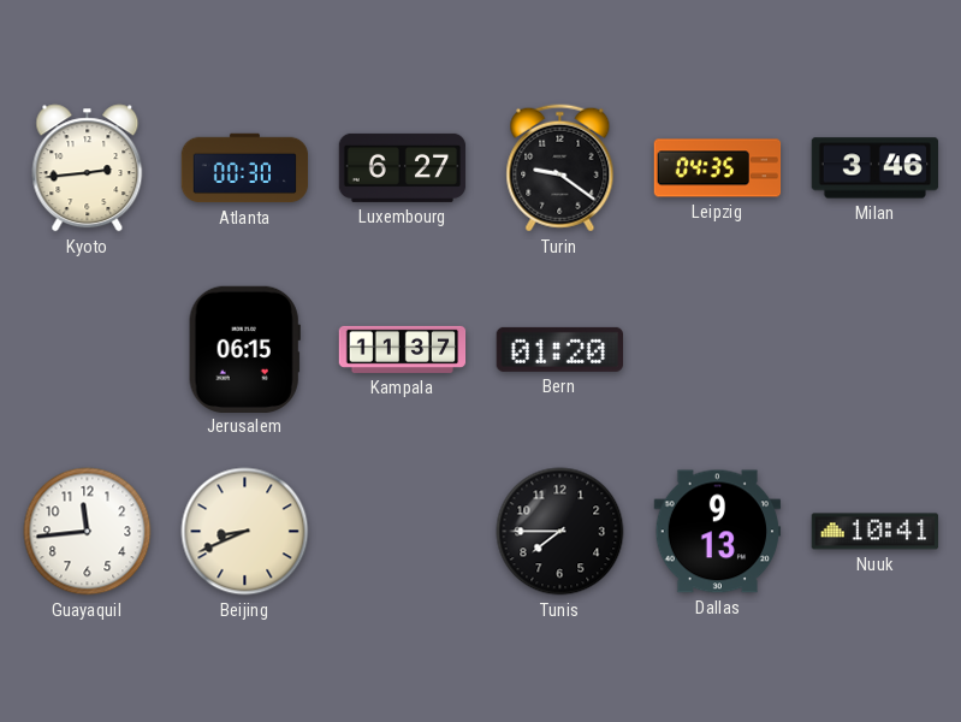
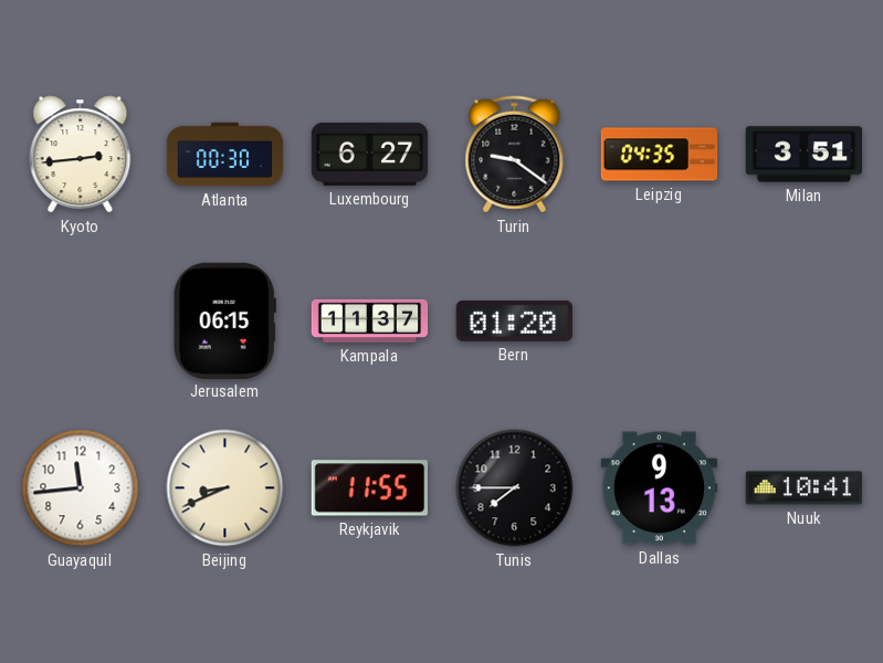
Milan: 3:46 -> 3:51 (805, 155)
Reykjavik: none -> 11:55 (369, 488)
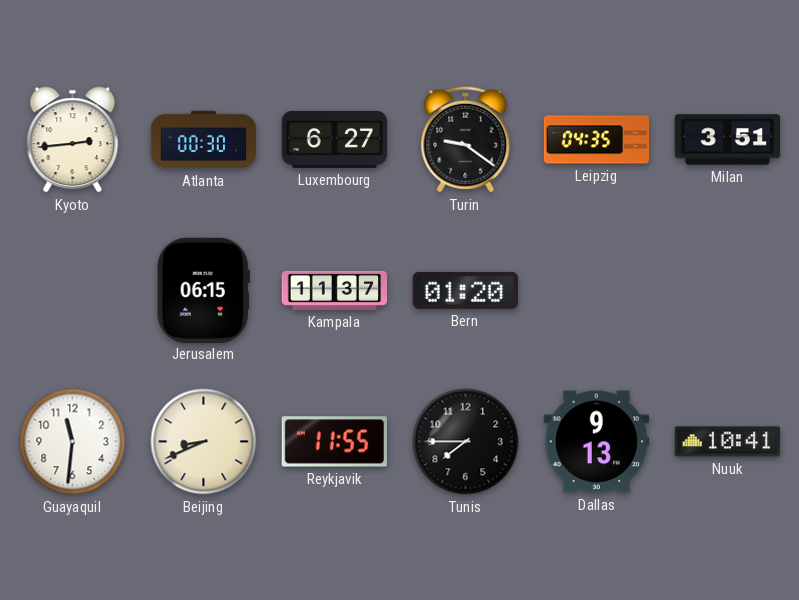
Guayaquil: 11:44 -> 11:31 (73, 442)
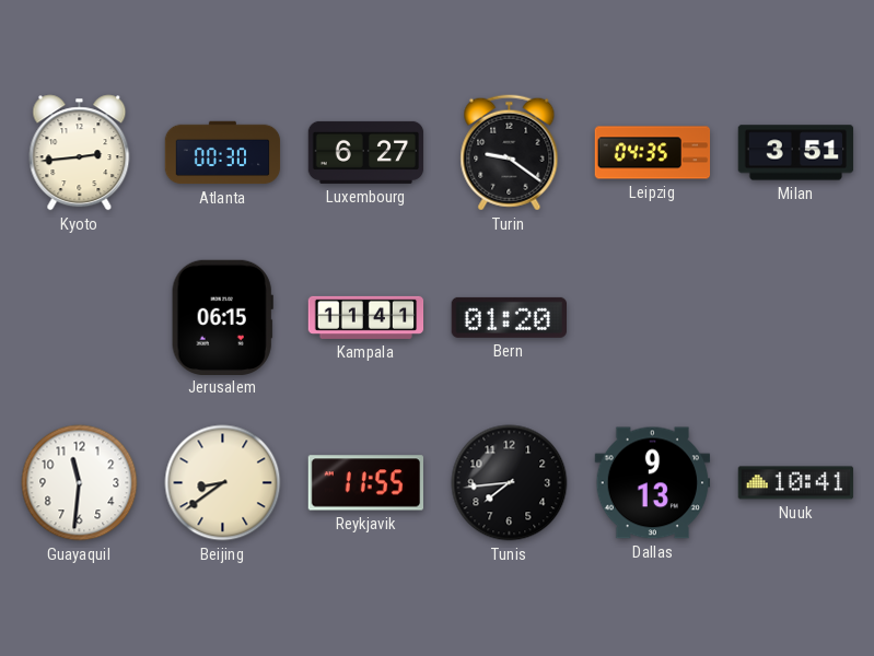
Kampala: 11:37 -> 11:41 (366, 317)
Beijing: 8:41 -> 8:39 (223, 483)
Tunis: 7:45 -> 7:44 (510, 483)
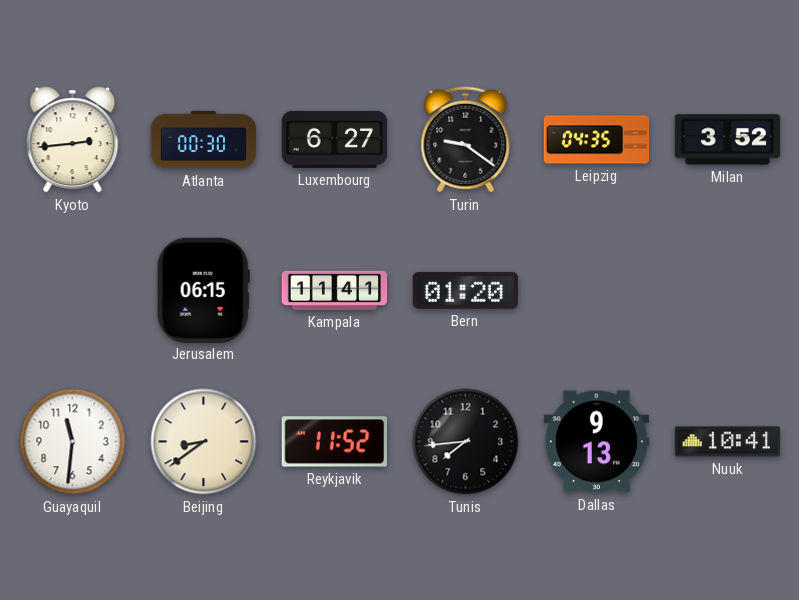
Milan: 3:51 -> 3:52 (728, 140)
Reykjavik: 11:55 -> 11:52 (334, 442)
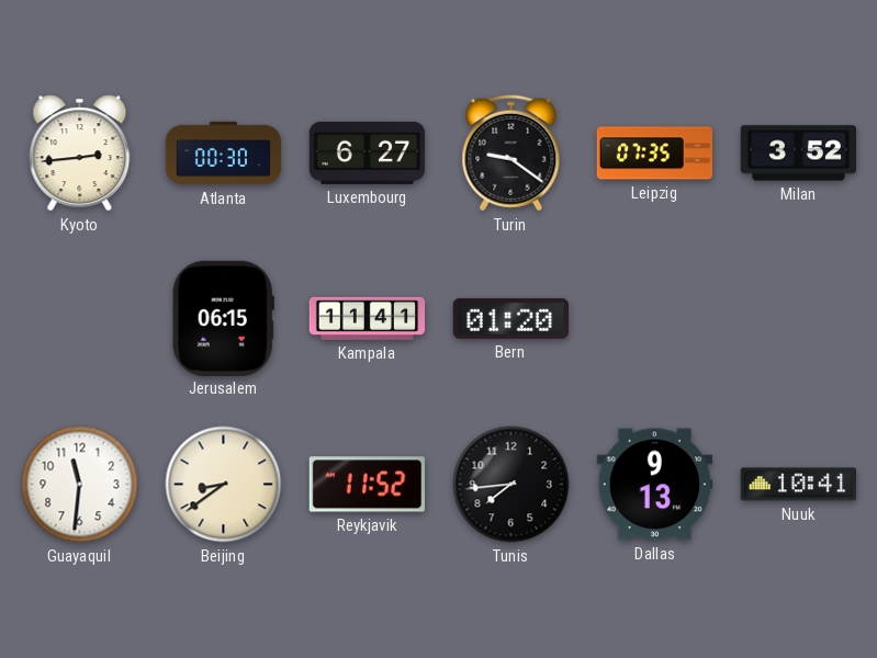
Leipzig: 04:35 -> 07:35 (655, 154)
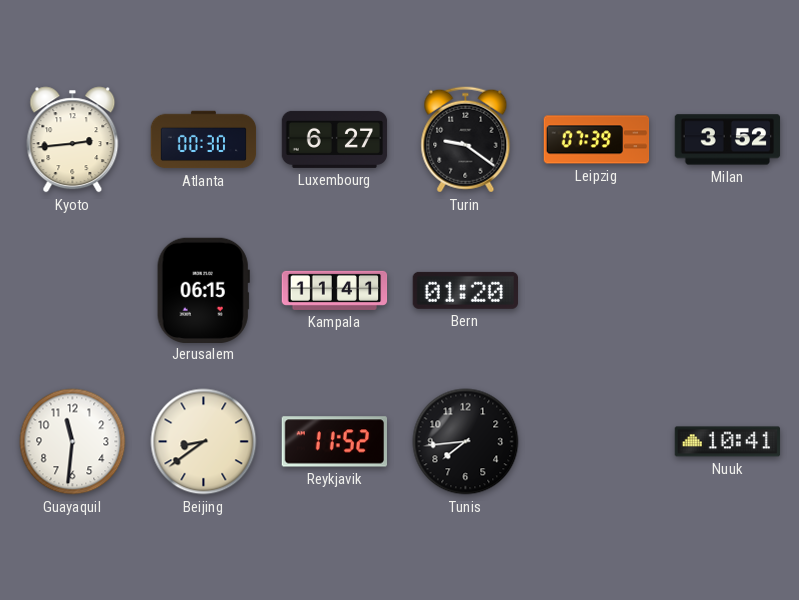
Leipzig: 07:35 -> 07:39 (597, 140)
Dallas: 9:13 -> none (655, 485)
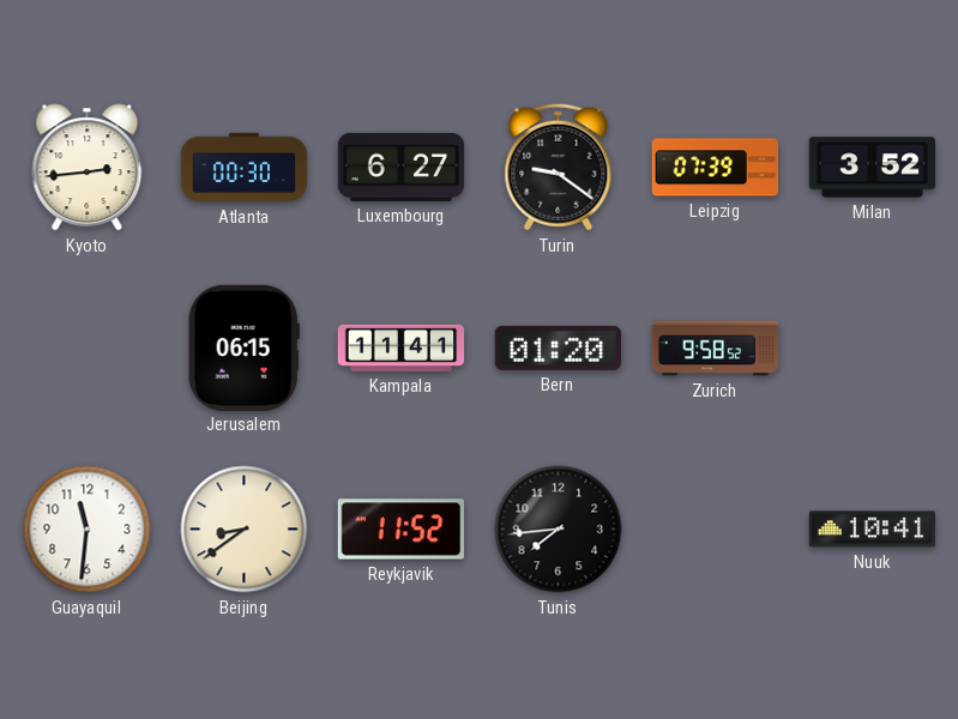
Zurich: none -> 9:58 (716, 349)
